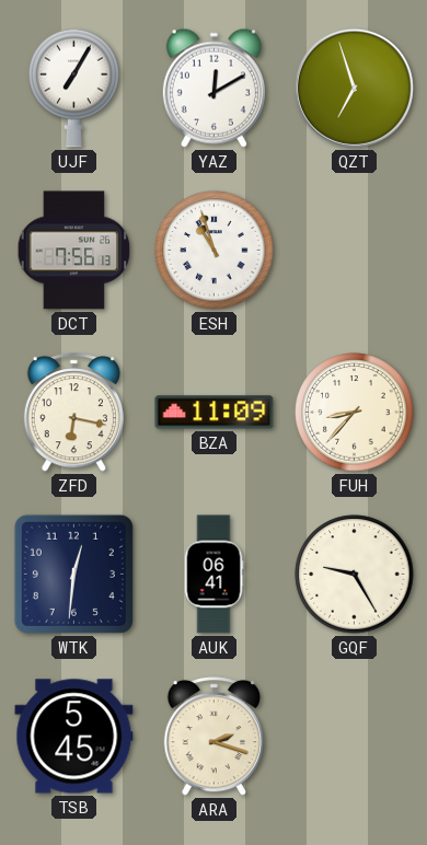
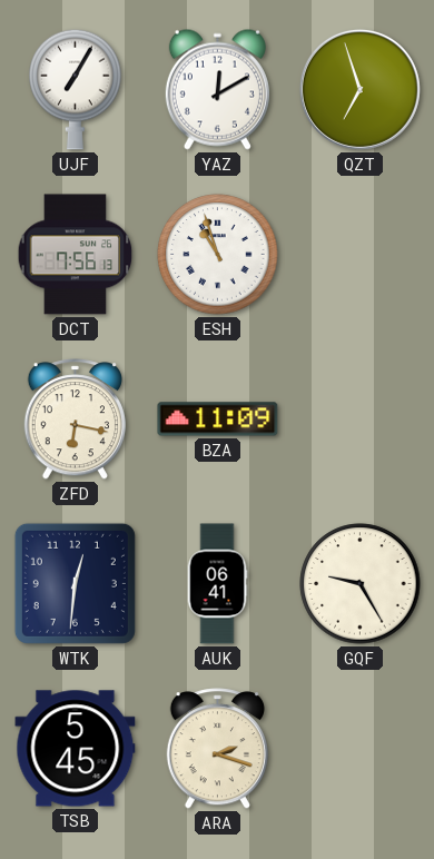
FUH: 8:37 -> none (355, 413)
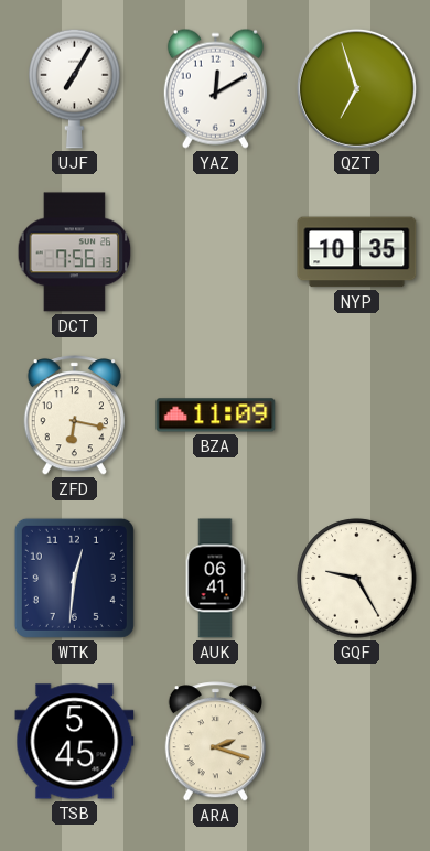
ESH: 10:57 -> none (218, 255)
NYP: none -> 10:35 (357, 252)
